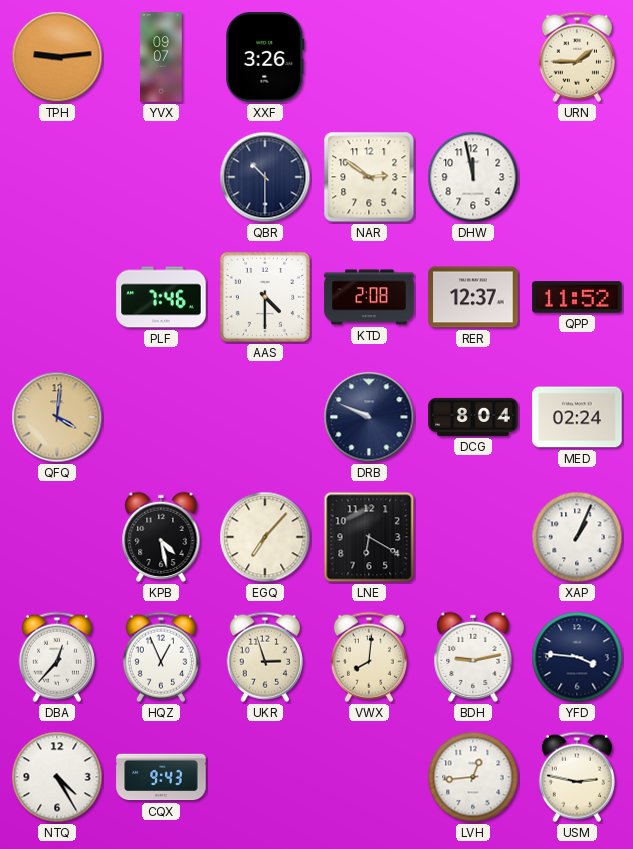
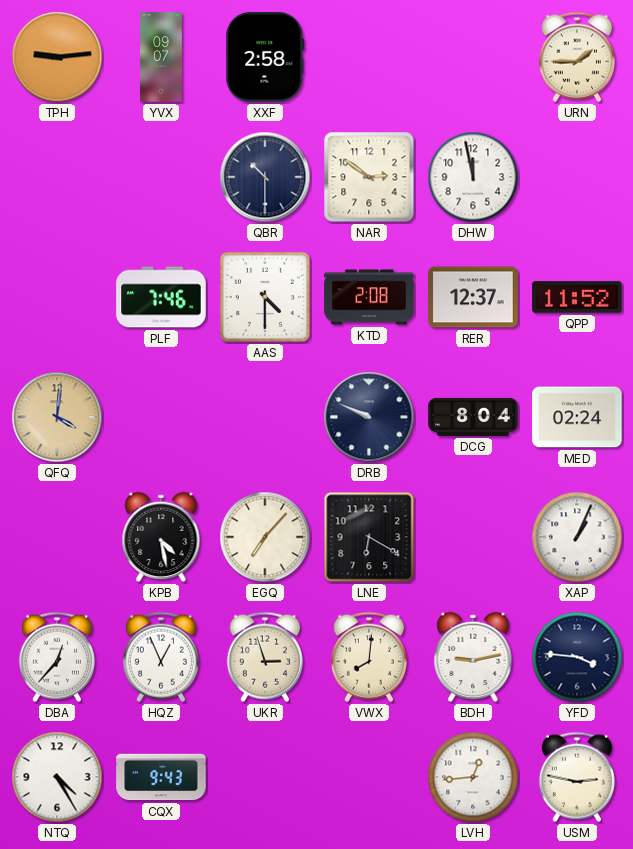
XXF: 3:26 -> 2:58 (265, 57)
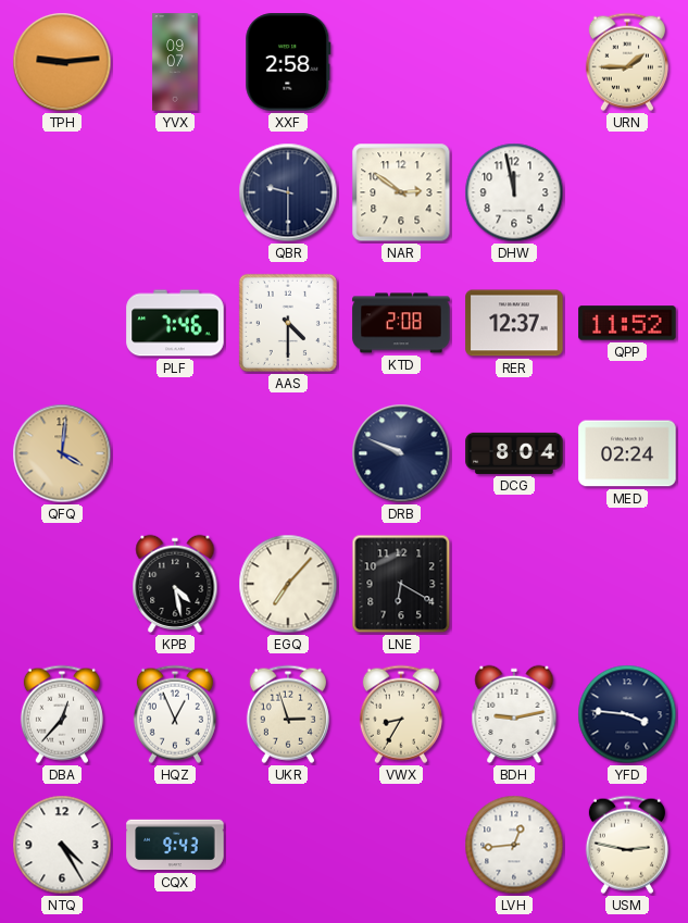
QBR: 10:30 -> 9:30 (288, 192)
XAP: 1:04 -> none (577, 537)
VWX: 8:01 -> 8:35 (401, 714)
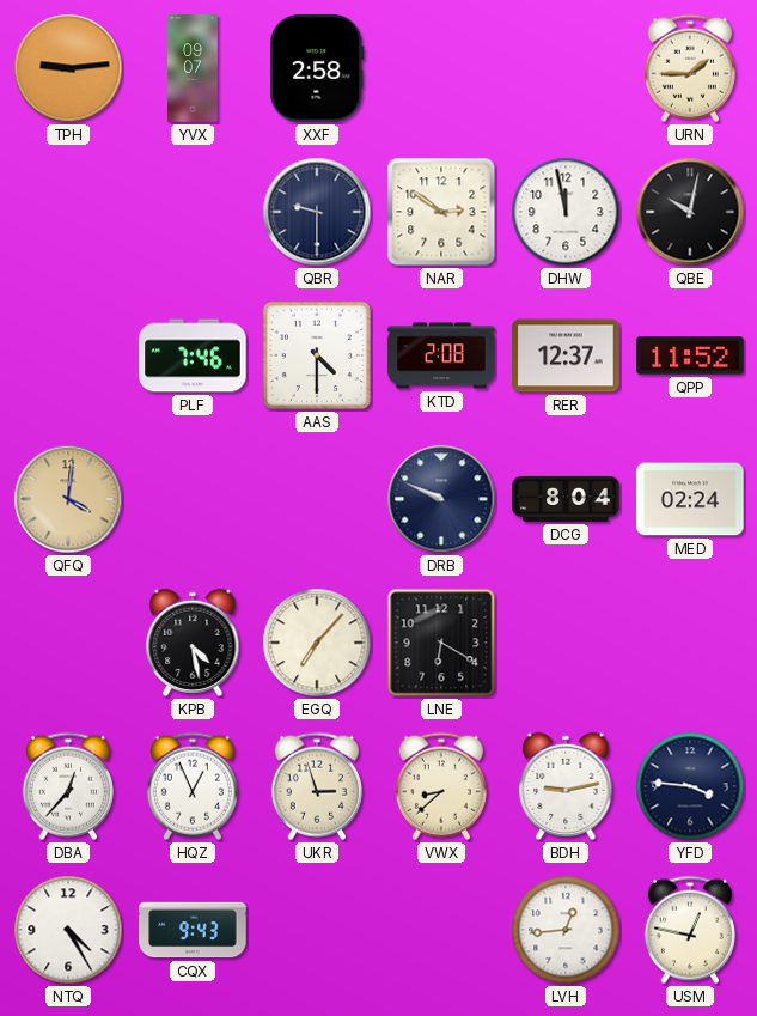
QBE: none -> 10:02 (690, 212)
VWX: 8:35 -> 8:38 (441, 786)
USM: 2:47 -> 12:47 (690, 930)
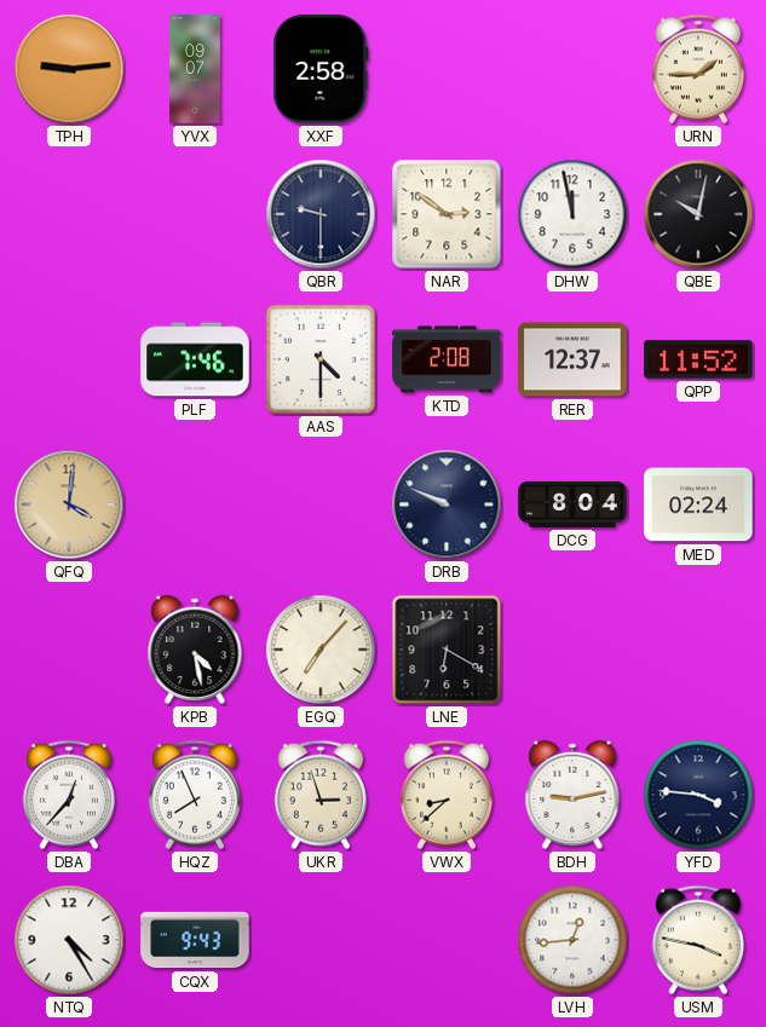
HQZ: 12:56 -> 7:56 (195, 795)
USM: 12:47 -> 3:47 (698, 940)
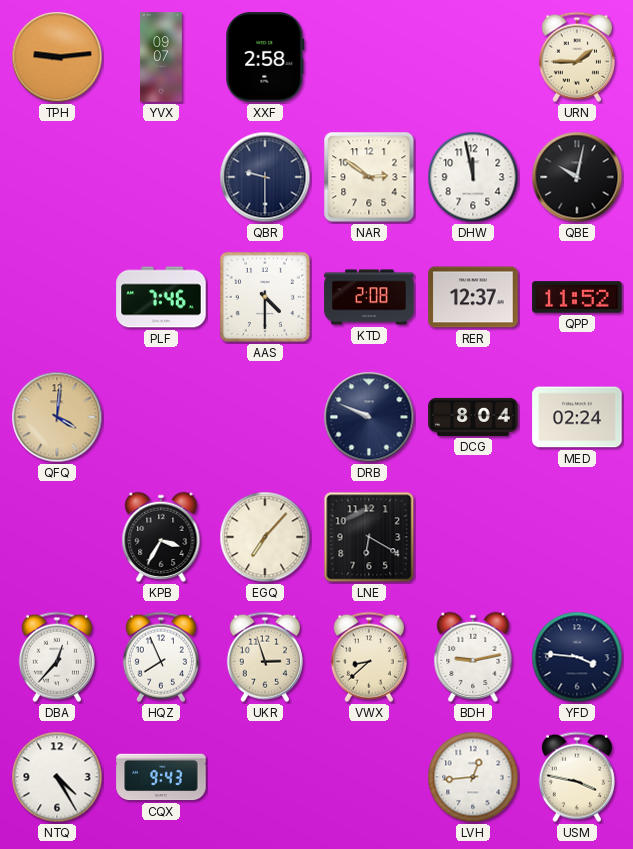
KPB: 4:28 -> 3:35 (161, 537)
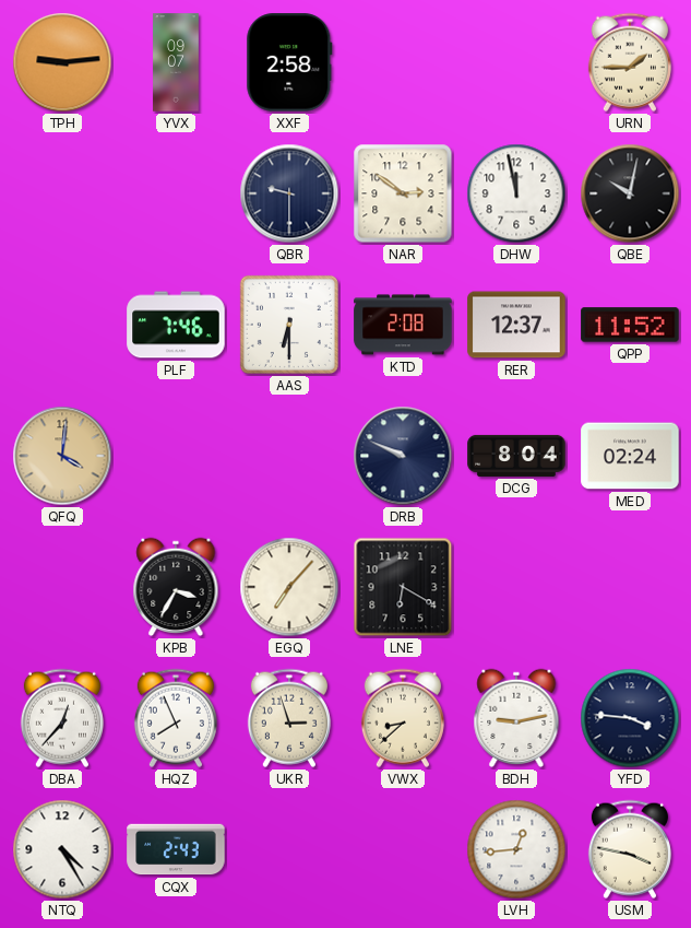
AAS: 4:30 -> 6:30 (289, 325)
CQX: 9:43 -> 2:43 (176, 849)
